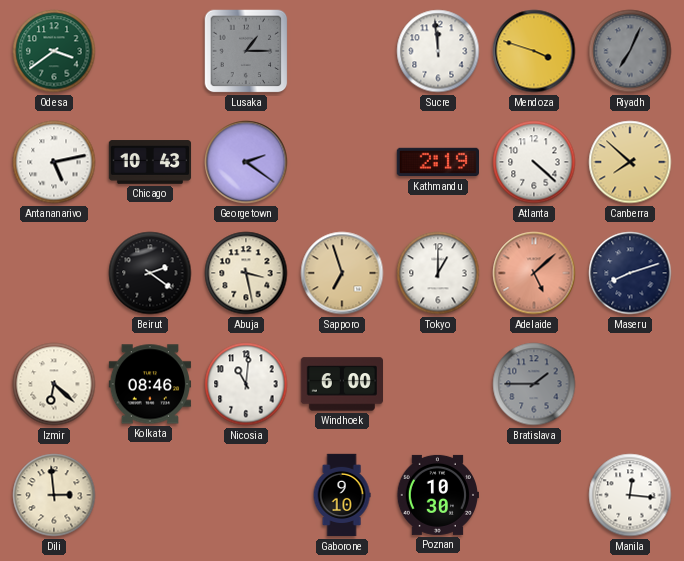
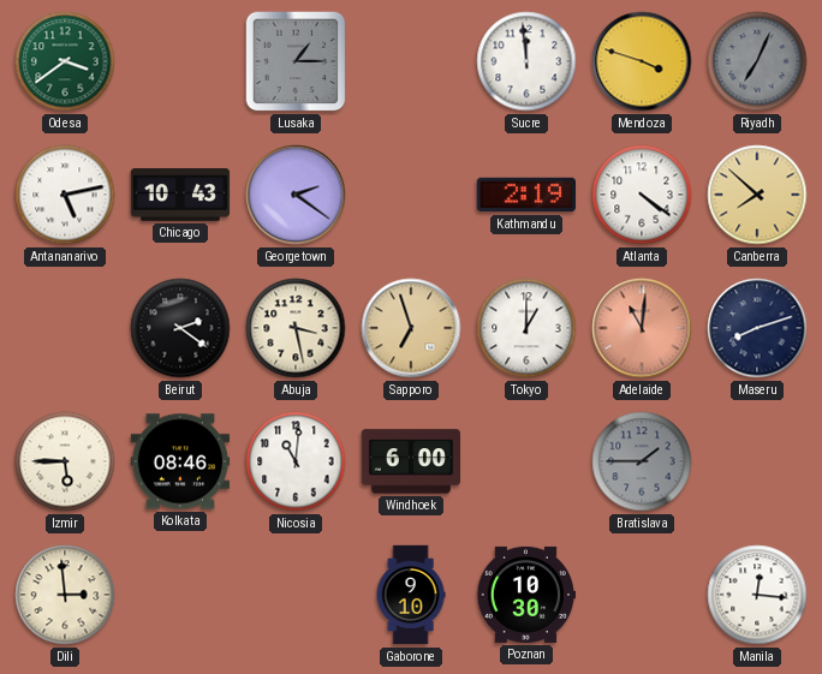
Atlanta: 4:22 -> 4:21 (642, 195)
Adelaide: 5:08 -> 11:01 (642, 328)
Izmir: 6:22 -> 5:45 (65, 461)
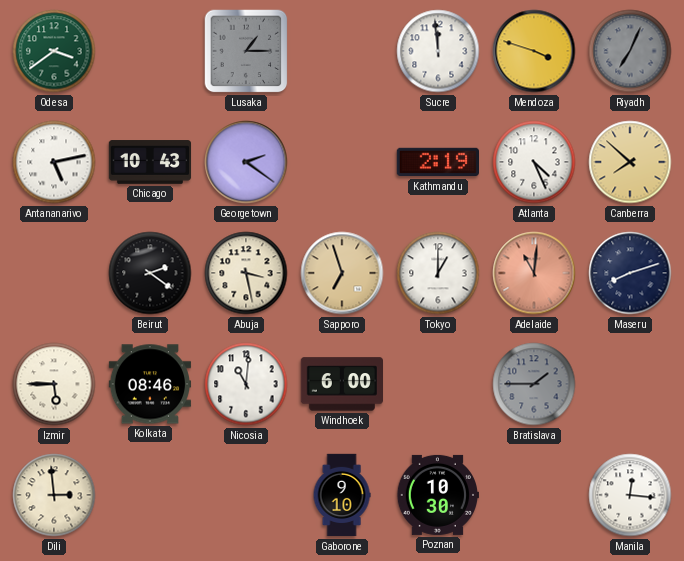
Atlanta: 4:21 -> 4:26 (534, 162)
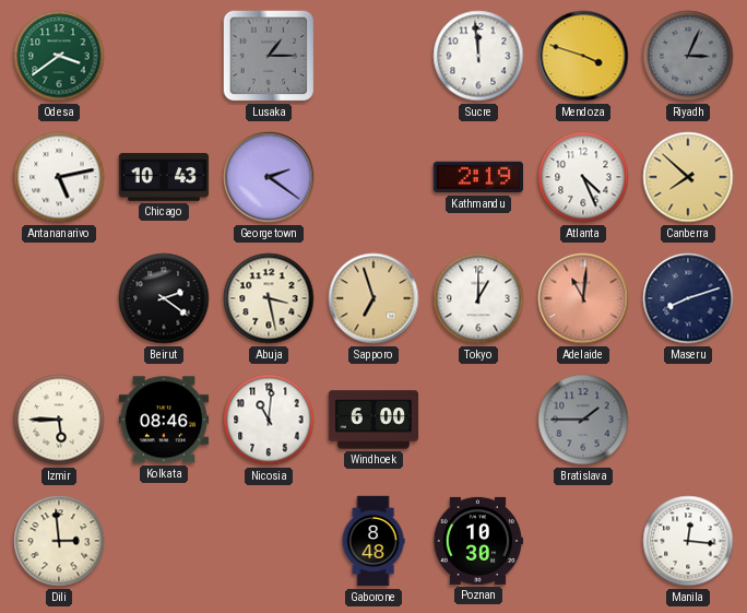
Riyadh: 7:04 -> 3:04 (688, 56)
Gaborone: 9:10 -> 8:48 (373, 541)
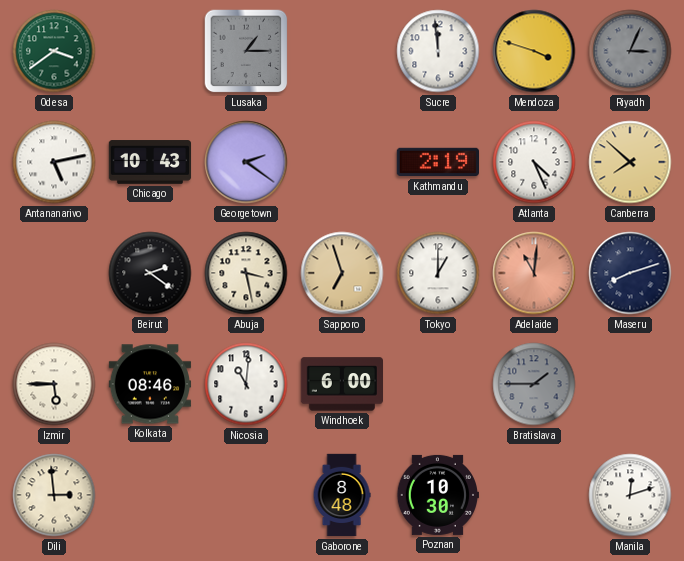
Manila: 12:16 -> 12:12 (630, 495)
